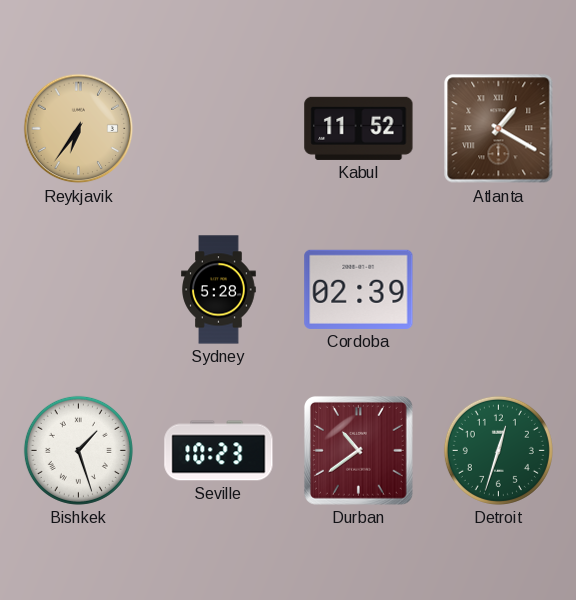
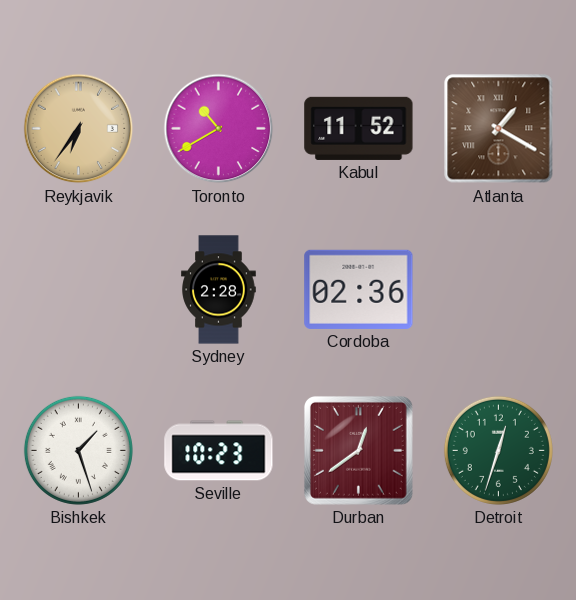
Toronto: none -> 10:40 (219, 129)
Sydney: 5:28 -> 2:28 (219, 290)
Cordoba: 02:39 -> 02:36 (359, 289)
Durban: 10:39 -> 12:39 (358, 450)
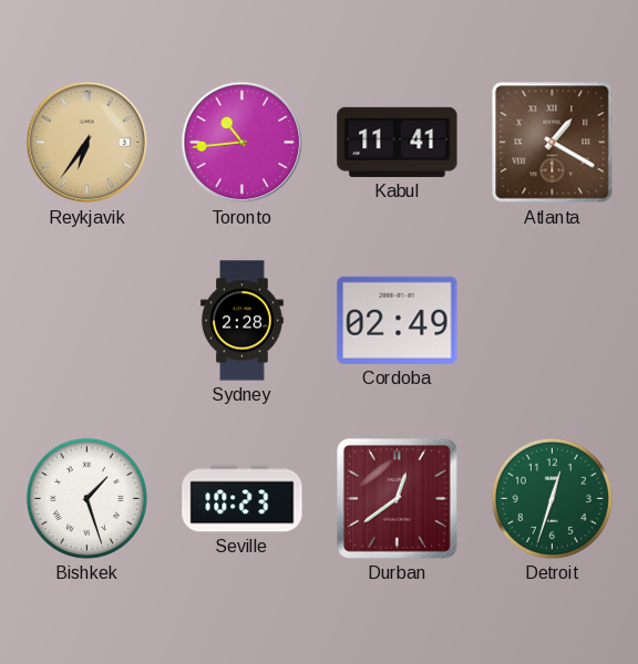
Toronto: 10:40 -> 10:44 (243, 143)
Kabul: 11:52 -> 11:41 (398, 142)
Cordoba: 02:36 -> 02:49 (398, 320)
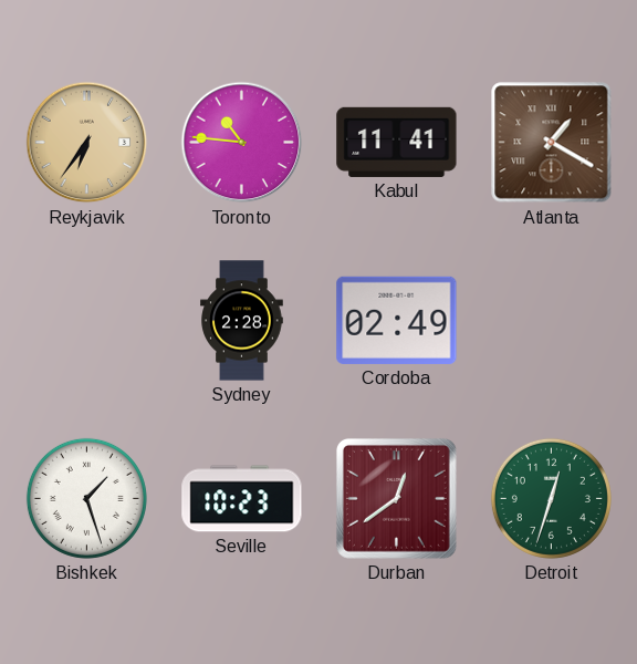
Toronto: 10:44 -> 10:46 (242, 143)
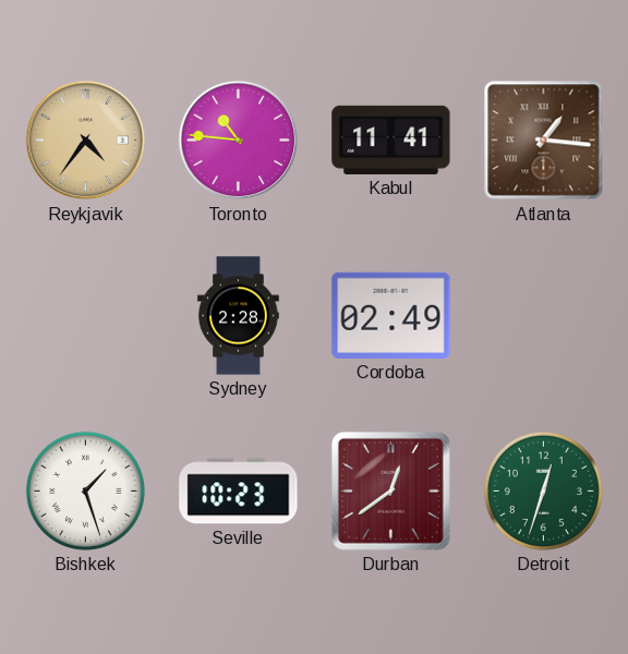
Reykjavik: 6:36 -> 4:36 (86, 141)
Atlanta: 1:20 -> 1:16 (544, 141)
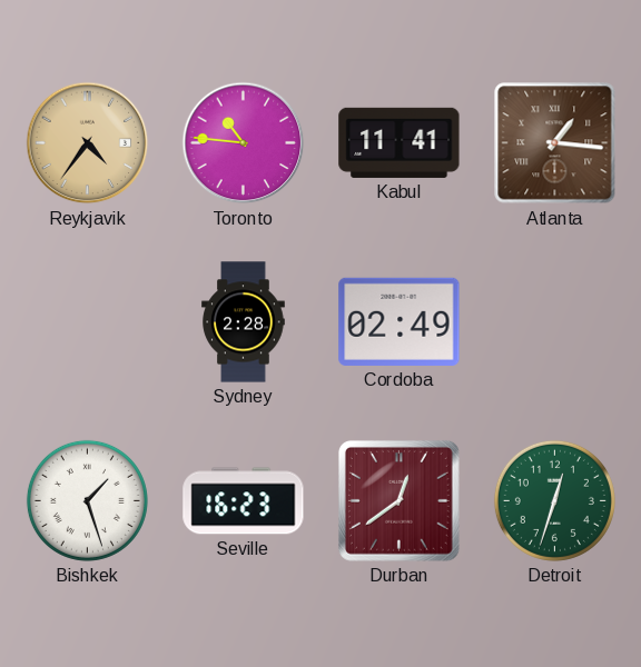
Seville: 10:23 -> 16:23 (244, 501)
